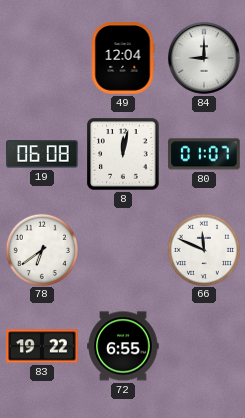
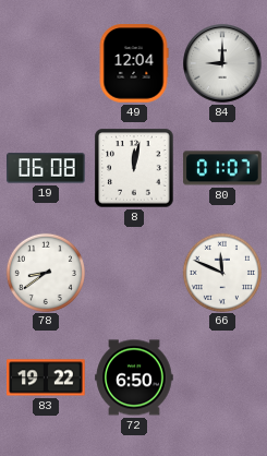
78: 6:39 -> 8:39 (45, 272)
72: 6:55 -> 6:50 (134, 377)
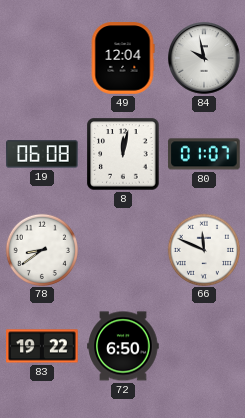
84: 9:00 -> 9:58 (204, 58)
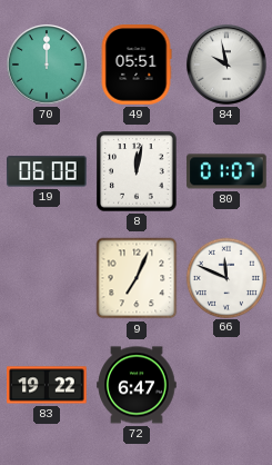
70: none -> 12:00 (47, 65)
49: 12:04 -> 05:51 (137, 65)
78: 8:39 -> none (41, 249)
9: none -> 7:04 (137, 278)
72: 6:50 -> 6:47 (137, 385)
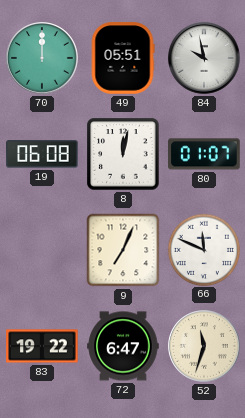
52: none -> 11:33 (204, 346)
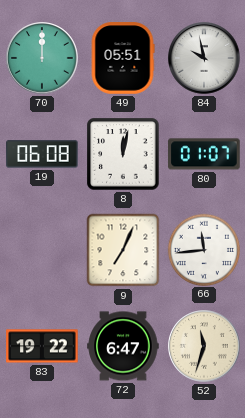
66: 11:49 -> 11:44 (203, 249)
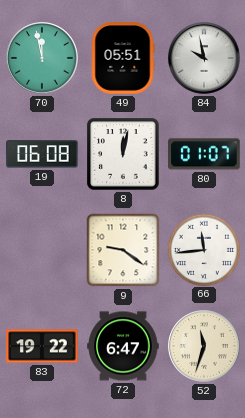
70: 12:00 -> 11:58 (42, 58)
9: 7:04 -> 9:21 (123, 250)
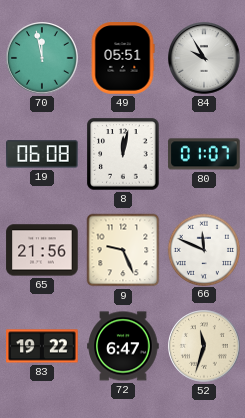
84: 9:58 -> 9:55 (204, 58)
65: none -> 21:56 (42, 250)
9: 9:21 -> 9:26 (123, 250)
66: 11:44 -> 11:49 (203, 249)
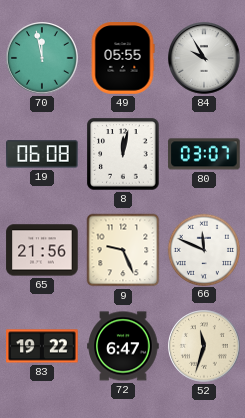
49: 05:51 -> 05:55 (123, 58)
80: 01:07 -> 03:07 (204, 154)
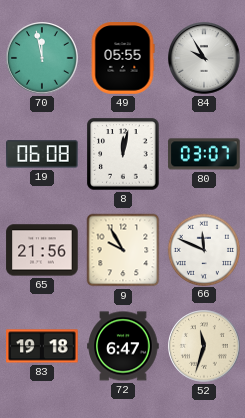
9: 9:26 -> 9:55 (123, 250)
83: 19:22 -> 19:18 (42, 346)
